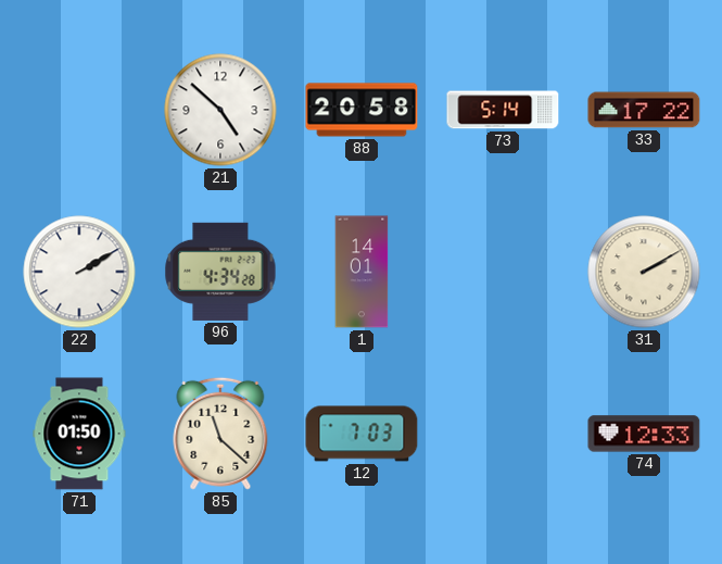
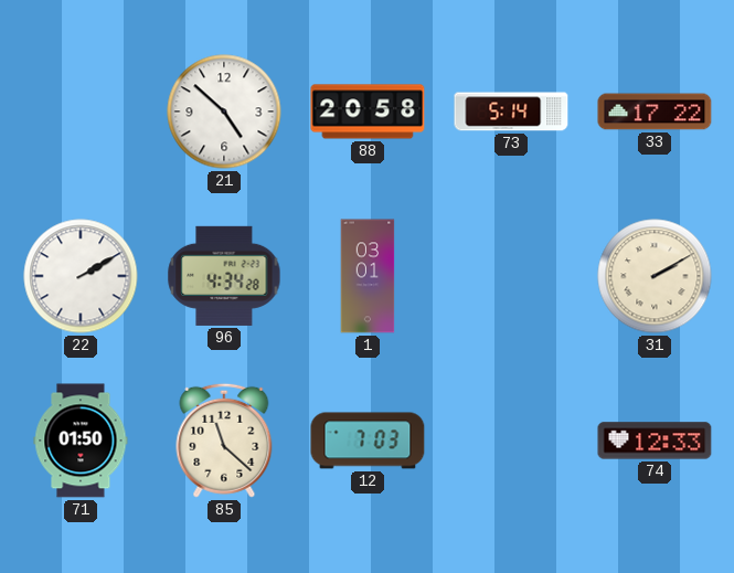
1: 14:01 -> 03:01 (368, 276)
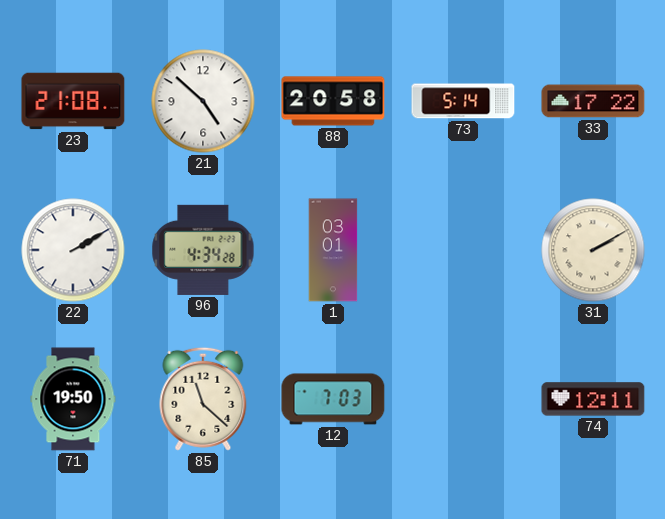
23: none -> 21:08 (73, 101)
71: 01:50 -> 19:50 (73, 399)
74: 12:33 -> 12:11 (593, 399)
